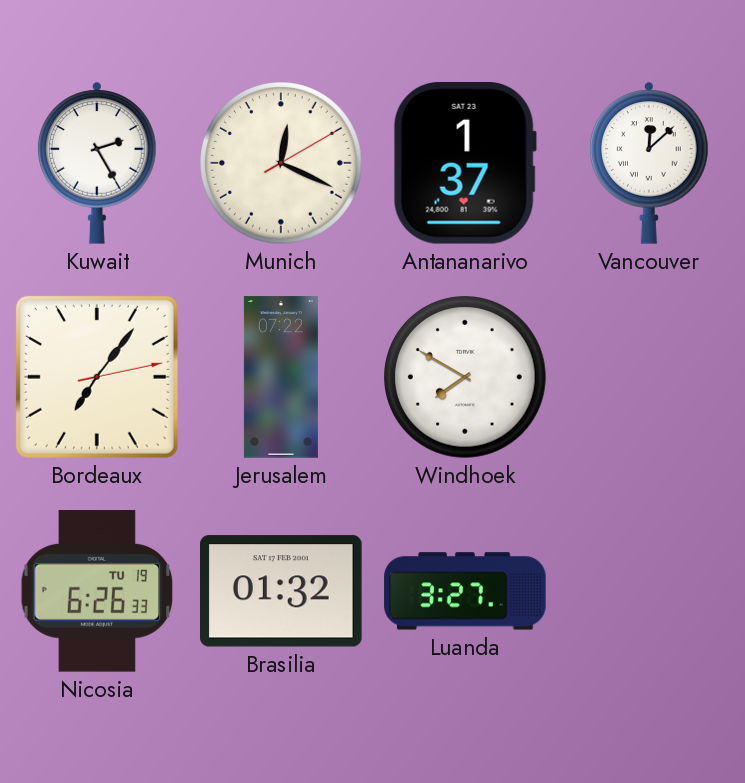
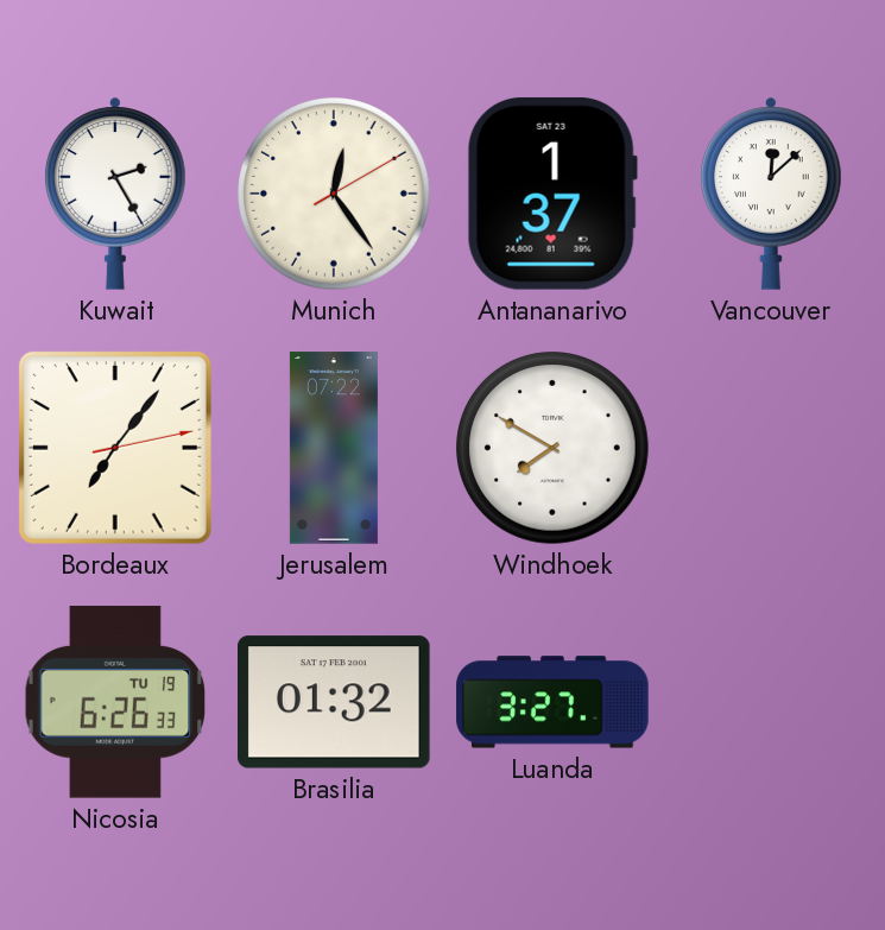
Munich: 12:19 -> 12:24 (335, 195)
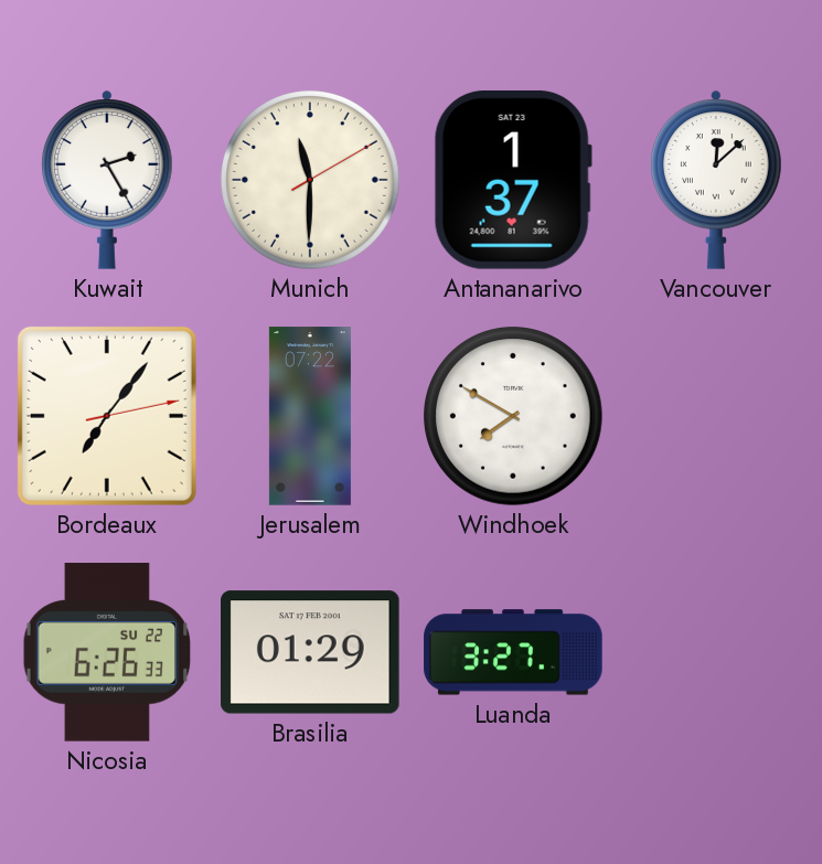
Munich: 12:24 -> 11:30 (311, 181)
Nicosia date: TU 19 -> SU 22 (107, 652)
Brasilia: 01:32 -> 01:29 (311, 652)
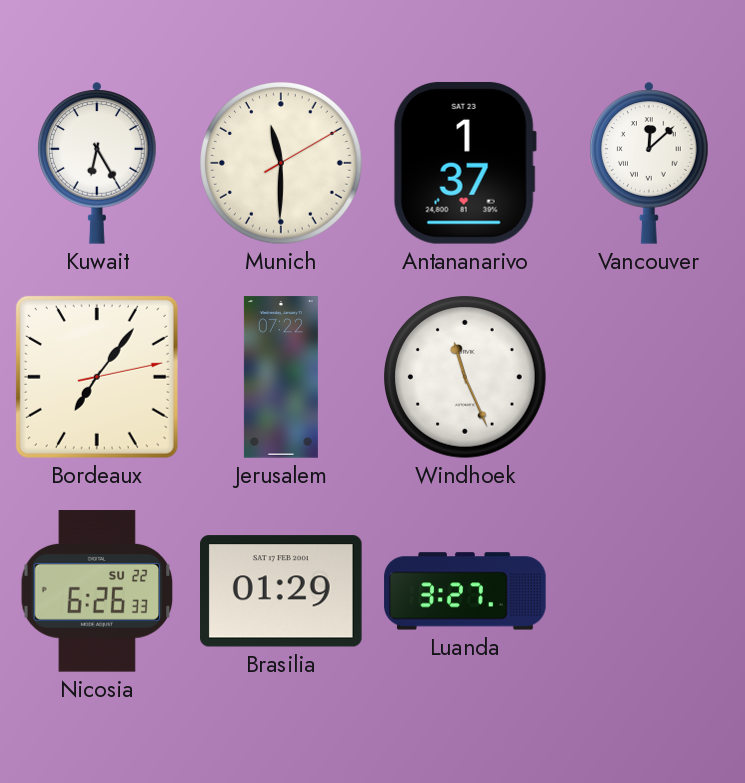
Kuwait: 2:25 -> 6:25 (97, 163)
Windhoek: 7:50 -> 11:26 (466, 378)
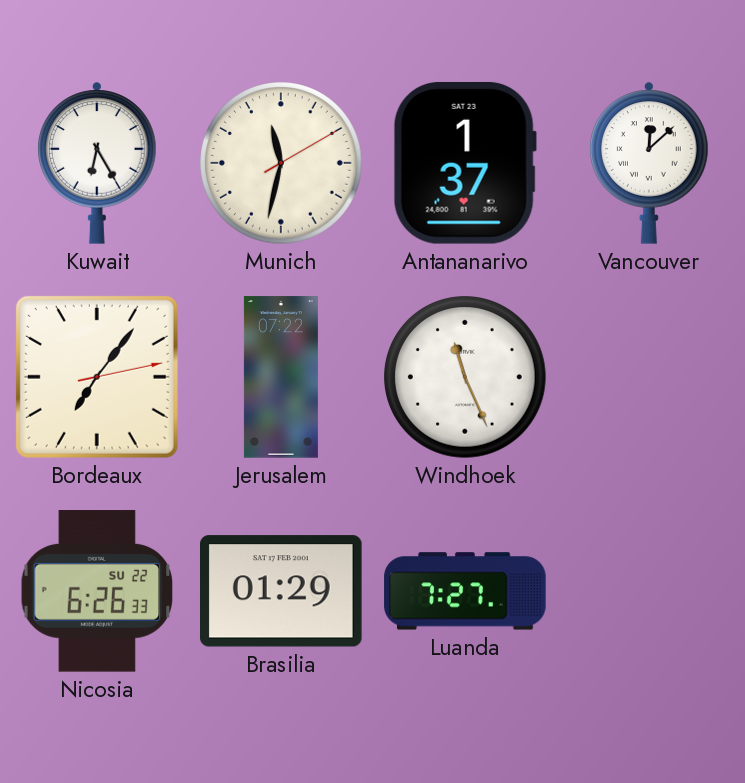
Munich: 11:30 -> 11:32 (282, 164)
Luanda: 3:27 -> 7:27 (465, 591)
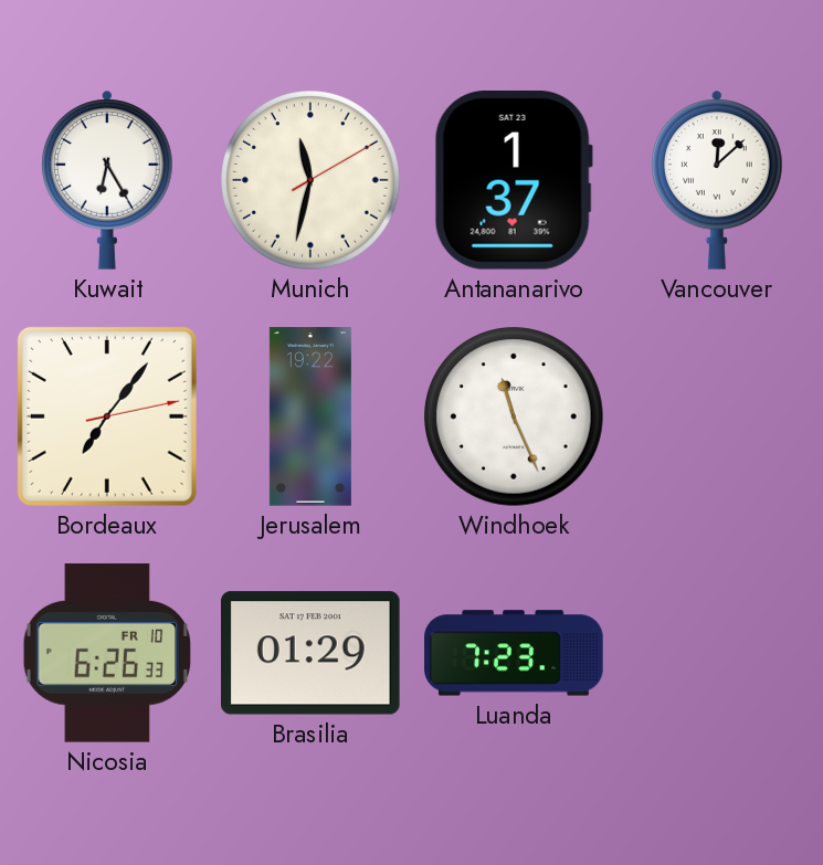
Jerusalem: 07:22 -> 19:22 (310, 416)
Nicosia date: SU 22 -> FR 10 (107, 653)
Luanda: 7:27 -> 7:23 (514, 653)
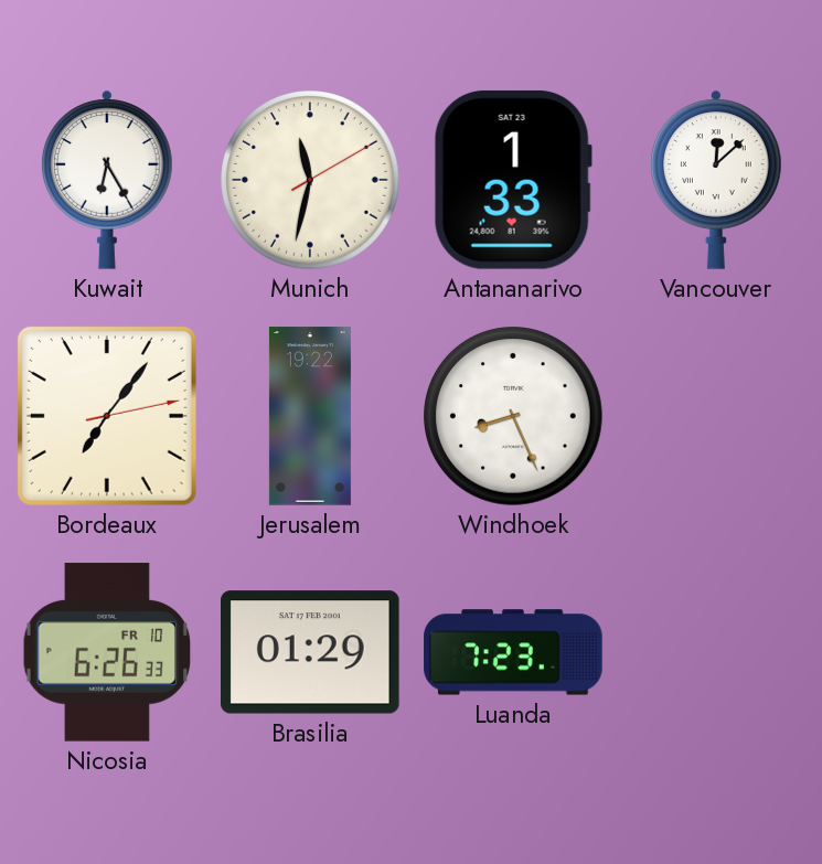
Antananarivo: 1:37 -> 1:33 (513, 180)
Windhoek: 11:26 -> 8:26 (514, 417)
